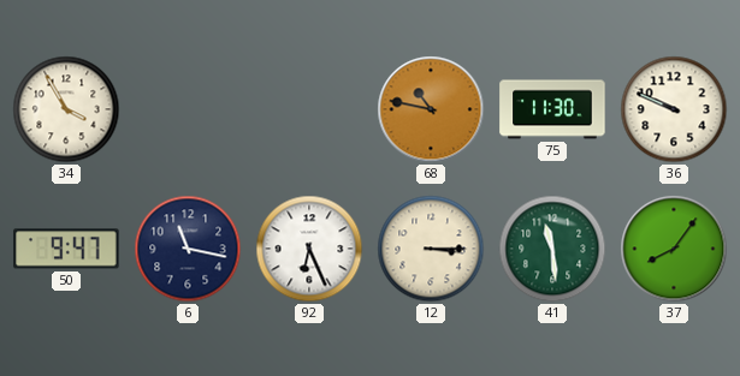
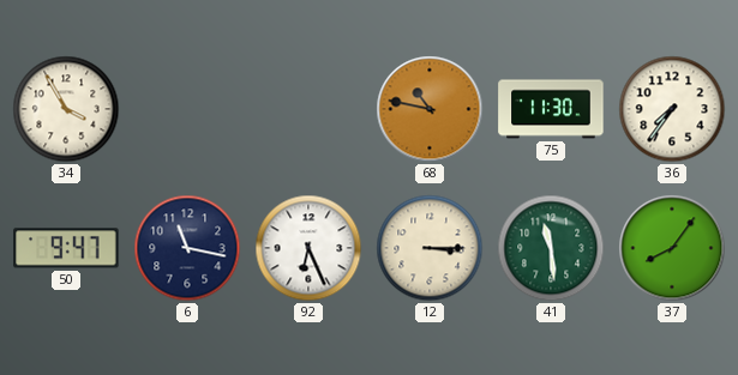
36: 9:49 -> 7:36 (672, 109)
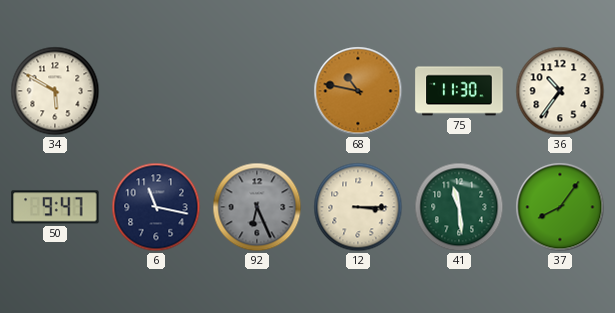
34: 3:55 -> 5:50 (55, 91)
36: 7:36 -> 10:36 (560, 91)
92 dial: white -> grey (257, 207)
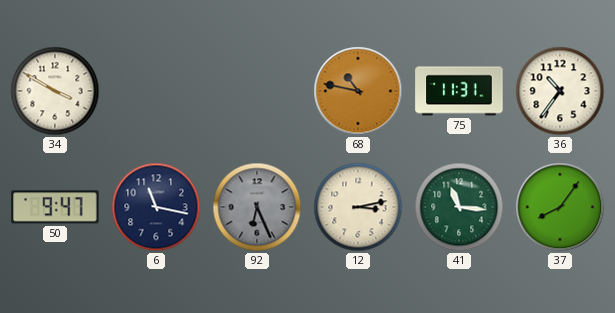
34: 5:50 -> 3:50 (55, 91)
75: 11:30 -> 11:31 (459, 91)
12: 3:15 -> 3:13 (358, 207)
41: 11:29 -> 11:16 (459, 207)
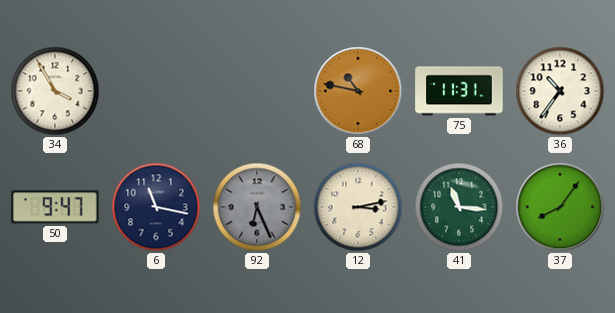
34: 3:50 -> 3:55 (55, 91)
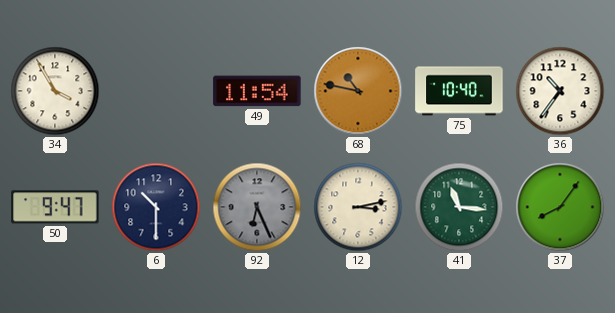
49: none -> 11:54 (257, 91)
75: 11:31 -> 10:40 (459, 91)
6: 11:17 -> 10:30 (156, 207)
